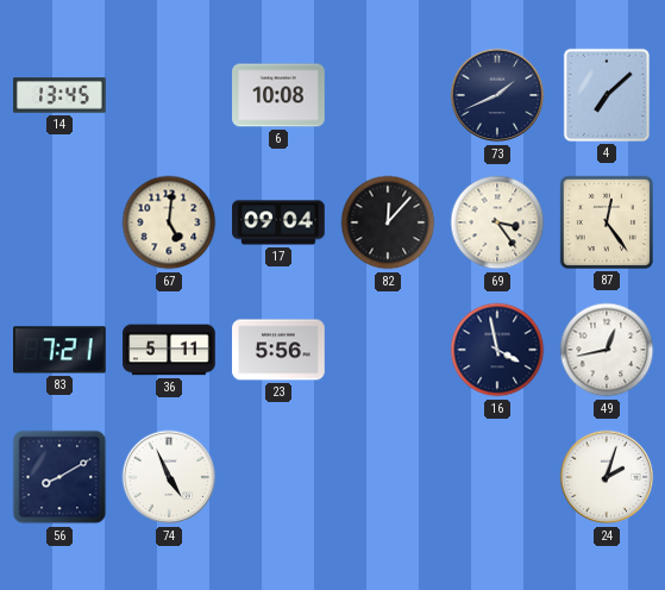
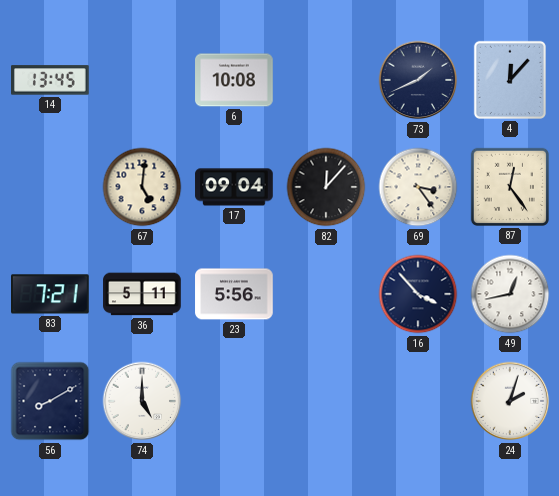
4: 7:08 -> 12:07 (510, 80)
16: 3:58 -> 3:53 (418, 294)
74: 4:56 -> 5:00 (142, 401)
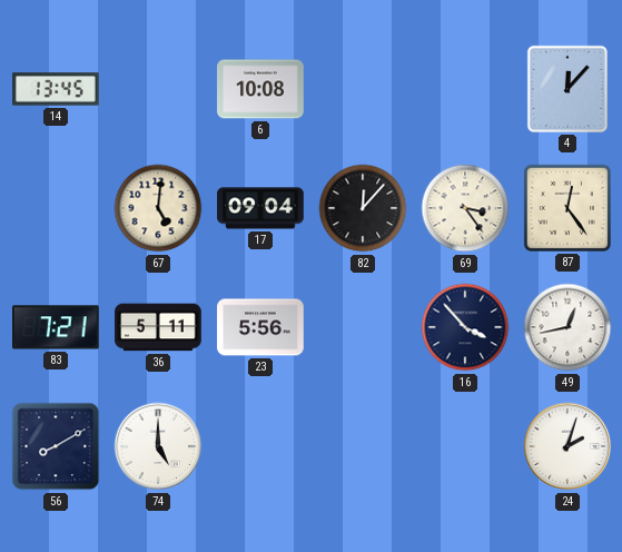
73: 1:41 -> none (418, 80)
